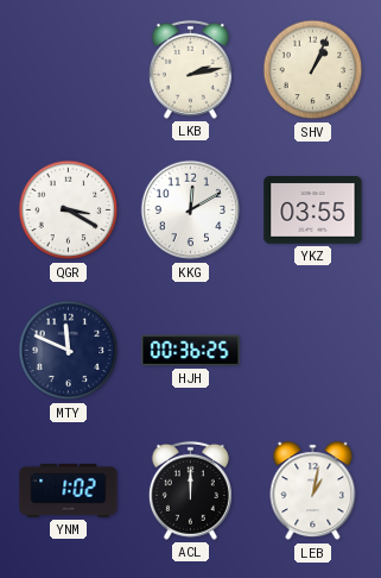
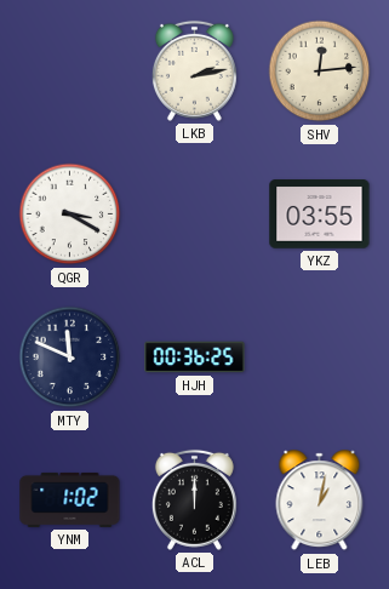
SHV: 1:04 -> 12:14 (320, 72)
KKG: 12:10 -> none (191, 211)
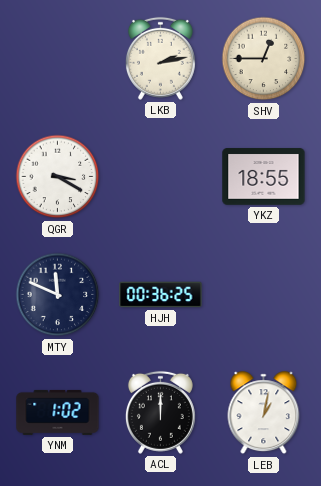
SHV: 12:14 -> 12:45 (264, 59)
YKZ: 03:55 -> 18:55 (264, 177)
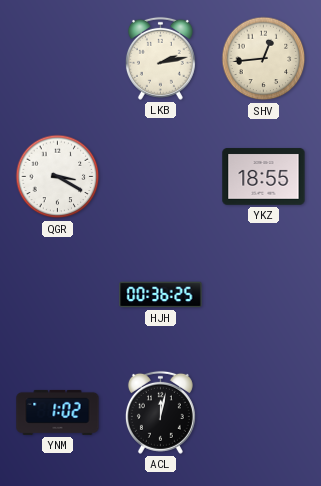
SHV: 12:45 -> 12:44 (264, 59)
MTY: 11:49 -> none (58, 295)
ACL: 12:00 -> 12:02 (160, 412)
LEB: 1:02 -> none (264, 413)
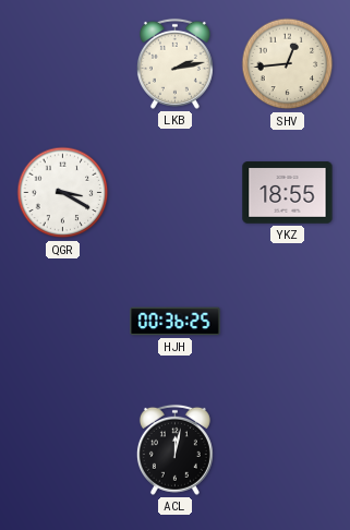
YNM: 1:02 -> none (58, 412)
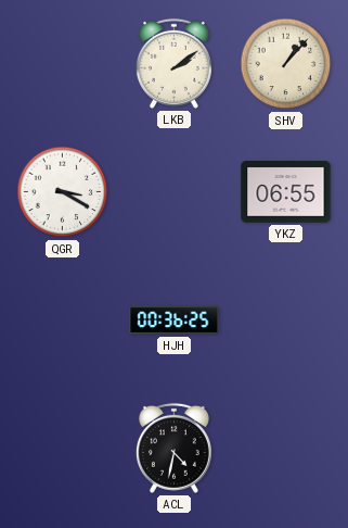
LKB: 2:13 -> 2:09 (173, 63)
SHV: 12:44 -> 1:07 (286, 64)
YKZ: 18:55 -> 06:55 (286, 192)
ACL: 12:02 -> 4:32 (173, 448)
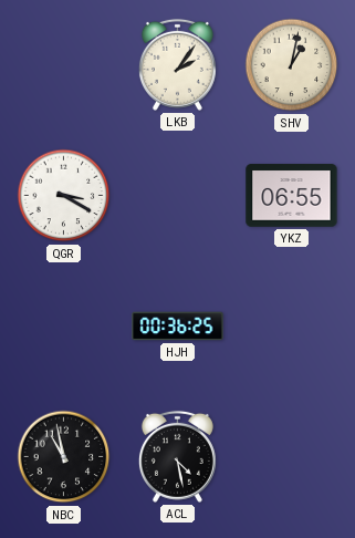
LKB: 2:09 -> 2:06 (177, 64)
SHV: 1:07 -> 1:02 (292, 65)
NBC: none -> 10:58 (64, 457)
ACL: 4:32 -> 4:28 (177, 456)
